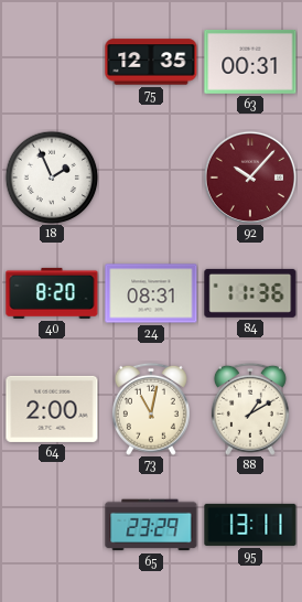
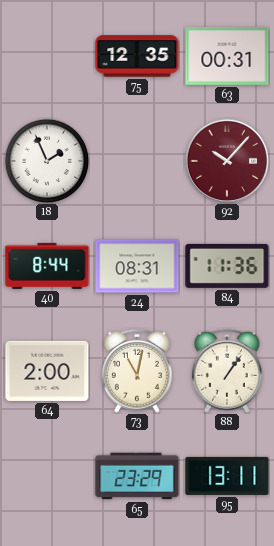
40: 8:20 -> 8:44 (47, 266)
88: 1:10 -> 1:06 (227, 371)
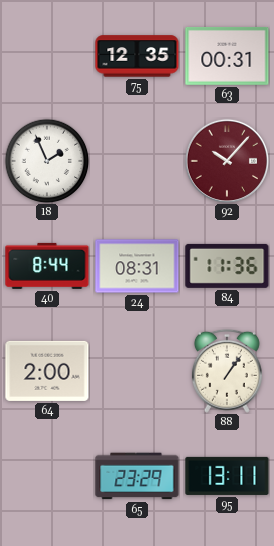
73: 11:02 -> none (137, 371)
